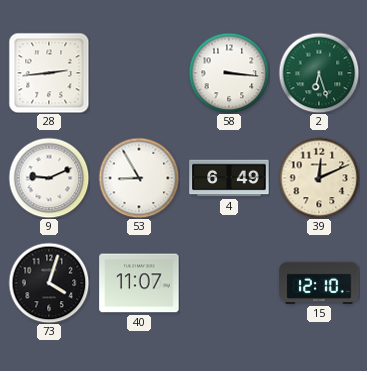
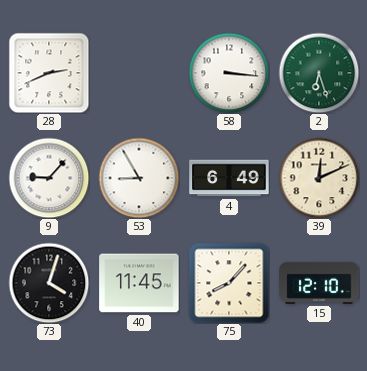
28: 2:44 -> 2:41 (49, 73)
9: 9:11 -> 9:07 (49, 178)
40: 11:07 -> 11:45 (139, 283)
75: none -> 8:07 (229, 283)
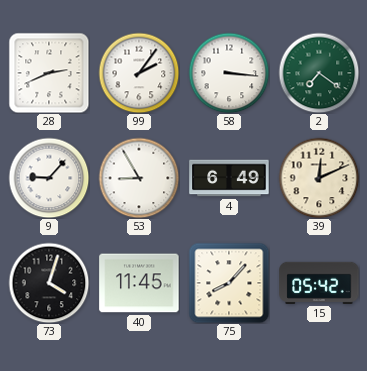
99: none -> 2:06 (139, 73)
2: 6:27 -> 7:21 (319, 73)
15: 12:10 -> 05:42 (319, 283)
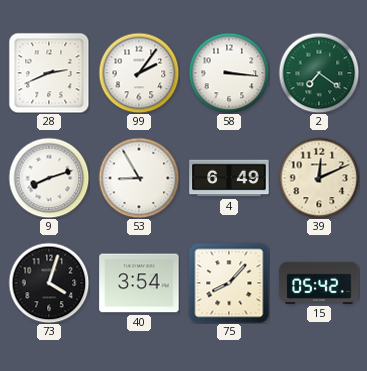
9: 9:07 -> 8:12 (49, 178)
40: 11:45 -> 3:54 (139, 283)
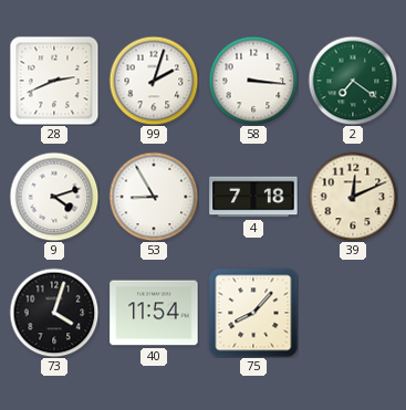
99: 2:06 -> 2:03 (154, 81)
9: 8:12 -> 4:12 (54, 197)
4: 6:49 -> 7:18 (253, 197)
40: 3:54 -> 11:54 (154, 313)
15: 05:42 -> none (319, 283)
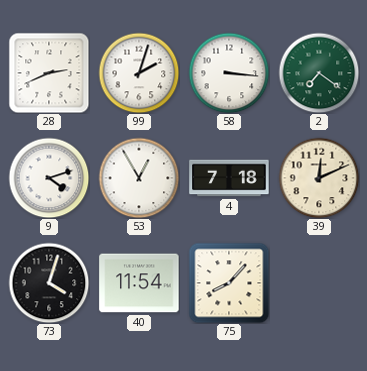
53: 8:55 -> 12:55 (139, 178)
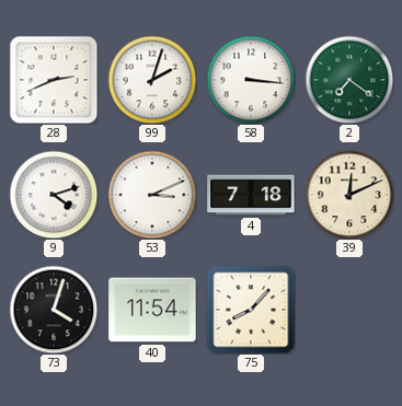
53: 12:55 -> 3:11 (152, 195)
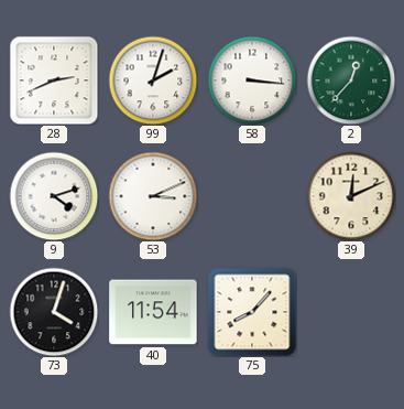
2: 7:21 -> 12:37 (351, 80)
4: 7:18 -> none (251, 195)
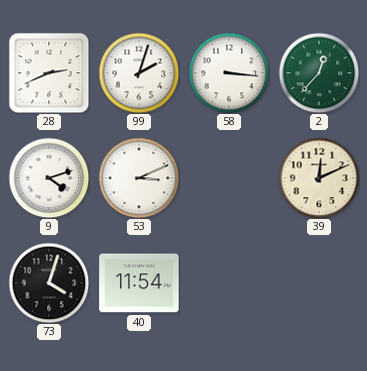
75: 8:07 -> none (252, 312)
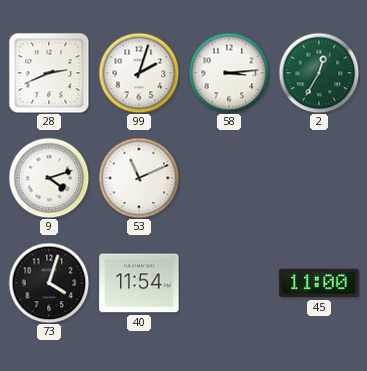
58: 3:16 -> 3:14 (229, 73)
2: 12:37 -> 12:35 (319, 73)
53: 3:11 -> 11:11 (139, 178)
39: 12:11 -> none (319, 178)
45: none -> 11:00 (319, 283)
